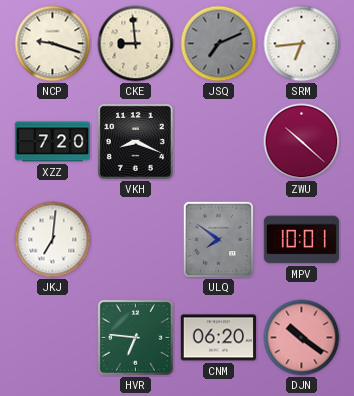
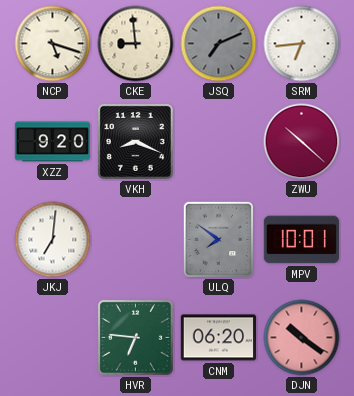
NCP: 9:18 -> 5:18 (53, 44)
XZZ: 7:20 -> 9:20 (52, 142)
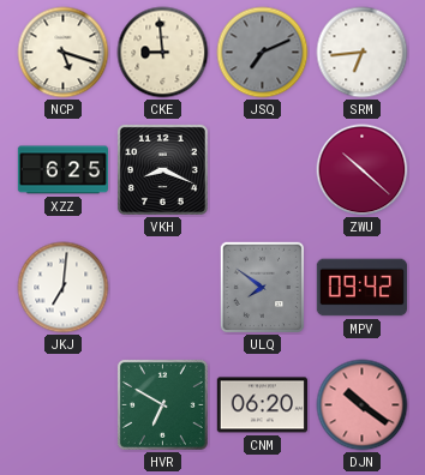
XZZ: 9:20 -> 6:25 (62, 170)
MPV: 10:01 -> 09:42 (361, 288)
HVR: 6:46 -> 6:50 (162, 404)
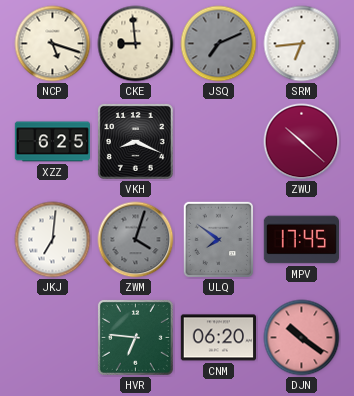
ZWM: none -> 4:03 (136, 240)
MPV: 09:42 -> 17:45 (301, 240)
HVR: 6:50 -> 6:46 (135, 337)
